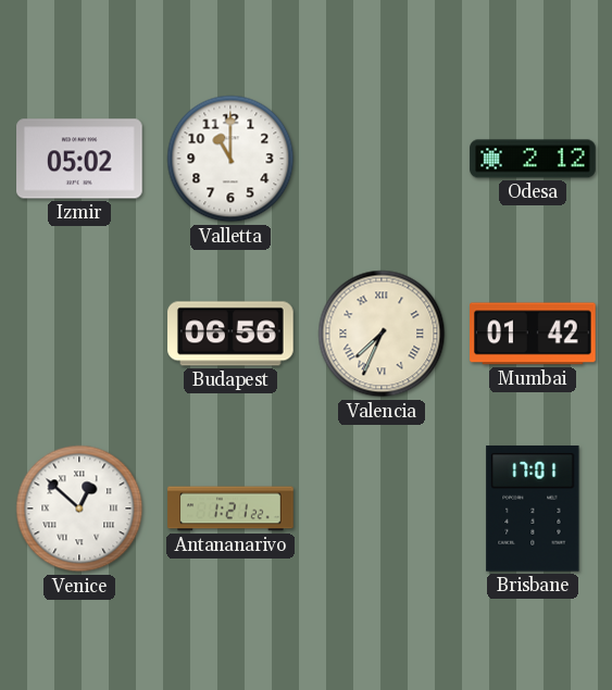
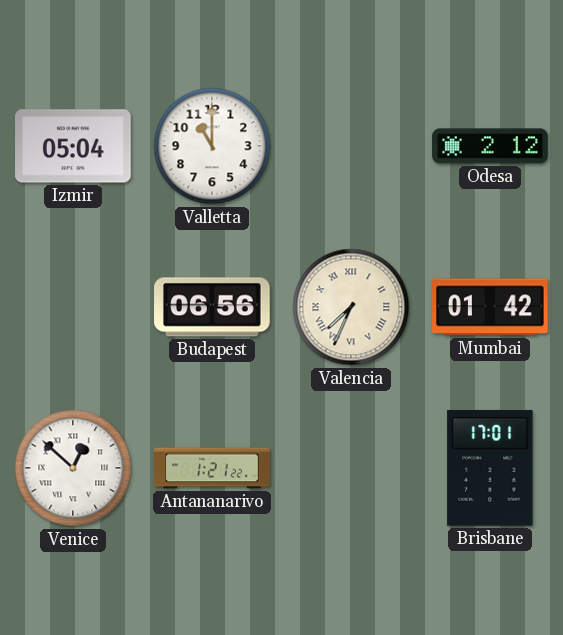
Izmir: 05:02 -> 05:04 (73, 146)
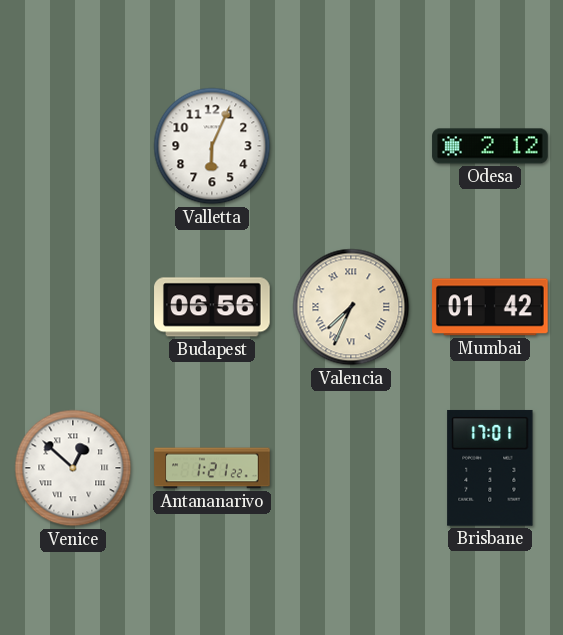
Izmir: 05:04 -> none (73, 146)
Valletta: 11:00 -> 6:04 (212, 146)
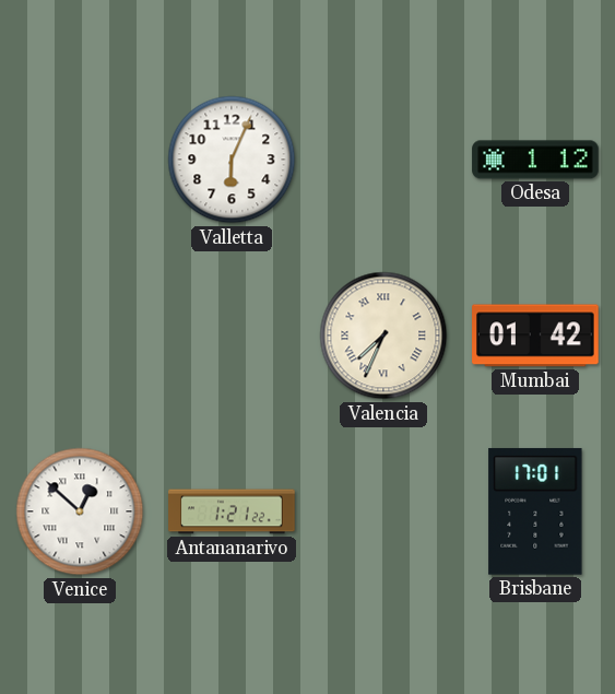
Odesa: 2:12 -> 1:12 (535, 160)
Budapest: 06:56 -> none (212, 307)
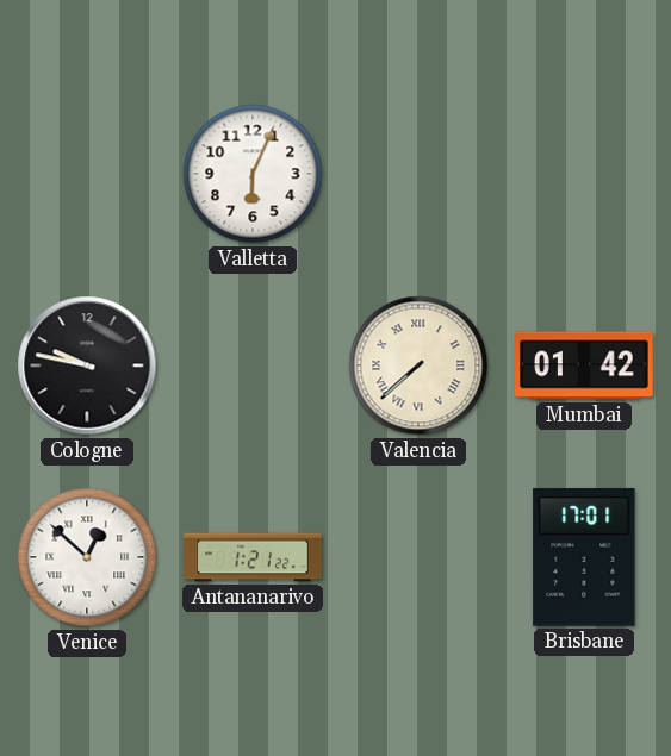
Odesa: 1:12 -> none (535, 160)
Cologne: none -> 9:47 (87, 365)
Valencia: 7:34 -> 7:38 (418, 365)
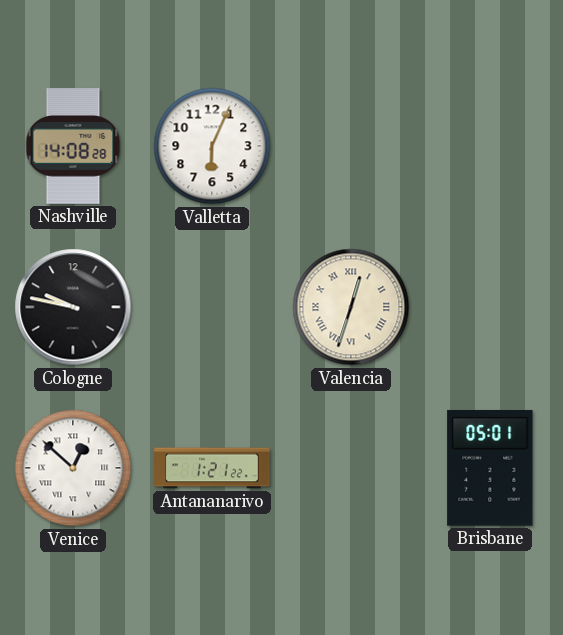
Nashville: none -> 14:08 (73, 146)
Valencia: 7:38 -> 12:33 (351, 307)
Mumbai: 01:42 -> none (584, 365)
Brisbane: 17:01 -> 05:01 (490, 468)
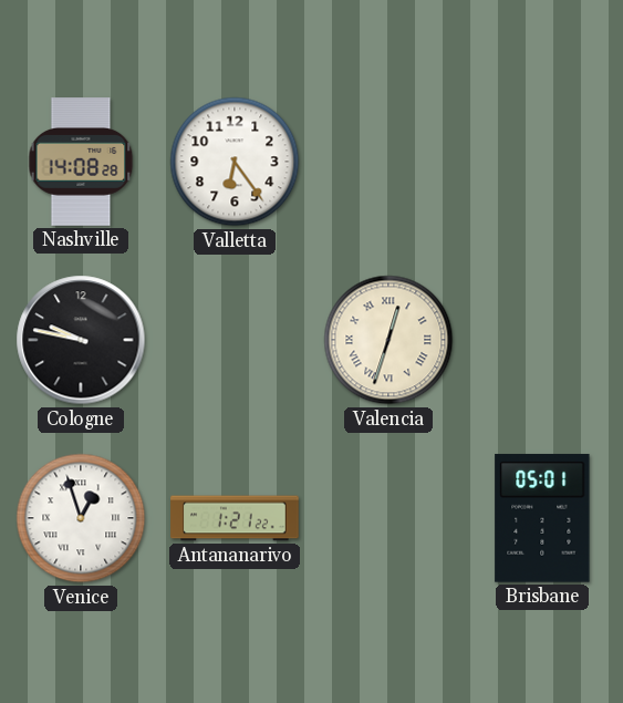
Valletta: 6:04 -> 6:24 (235, 162)
Venice: 12:52 -> 12:57 (81, 518)
